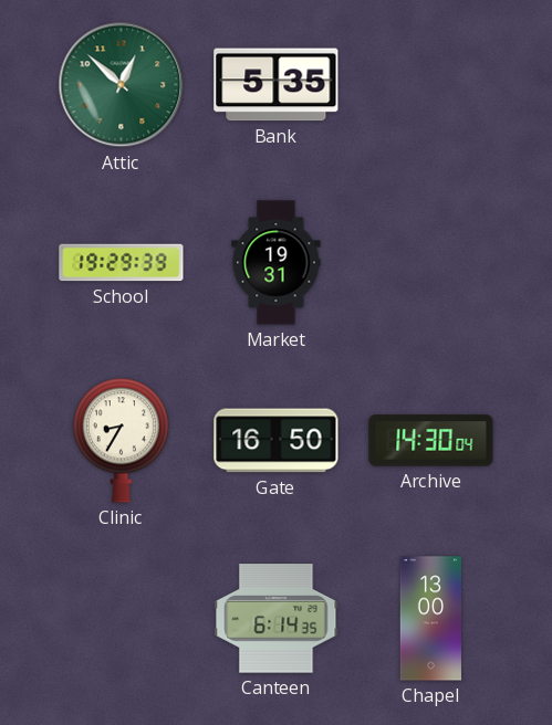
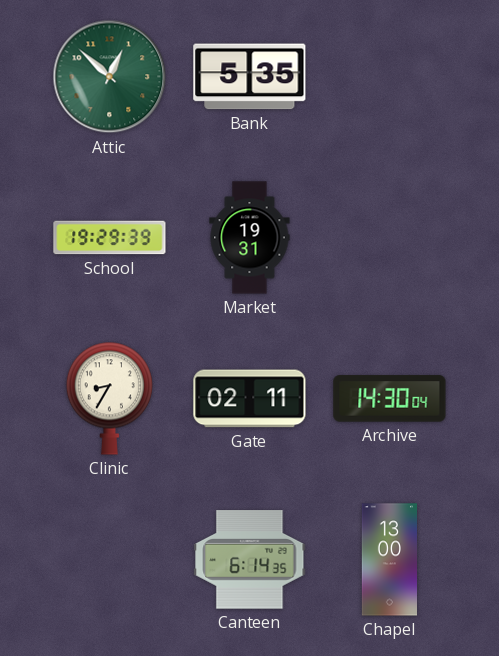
Gate: 16:50 -> 02:11 (250, 399)
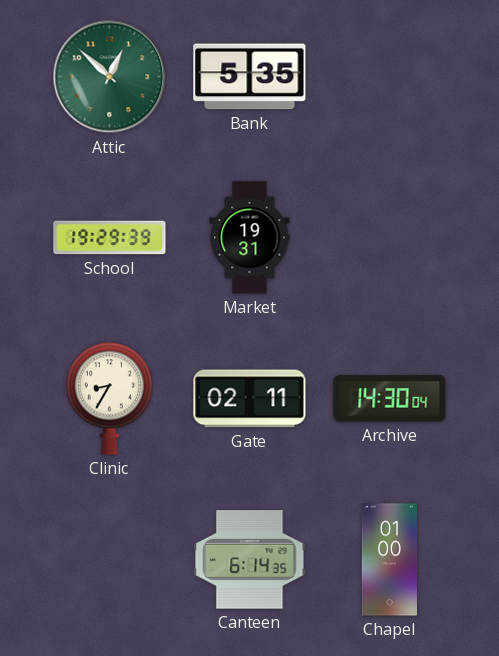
Chapel: 13:00 -> 01:00 (389, 560)
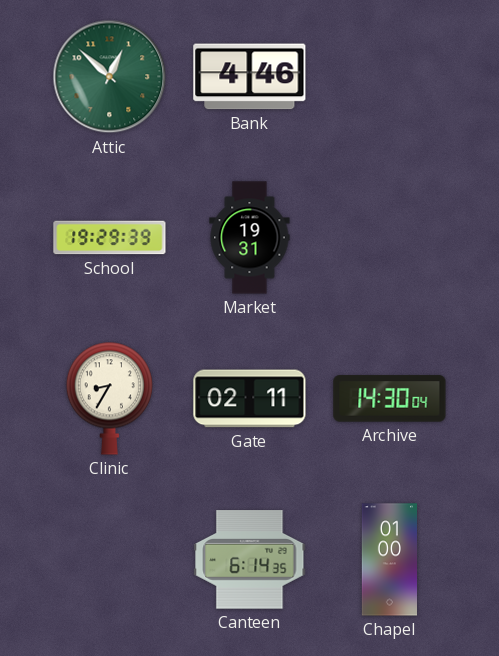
Bank: 5:35 -> 4:46 (250, 77)
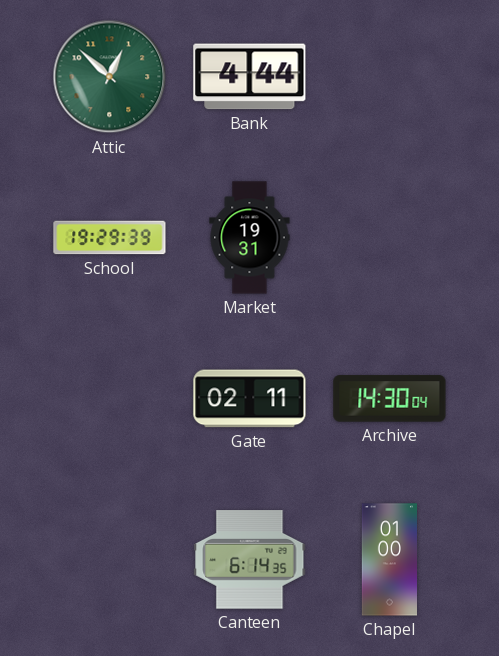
Bank: 4:46 -> 4:44 (250, 77)
Clinic: 8:35 -> none (109, 398)
